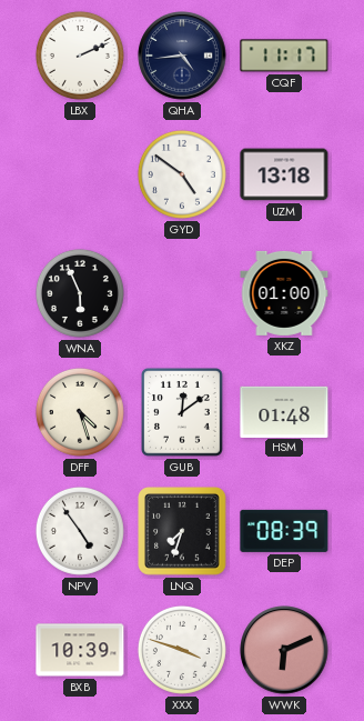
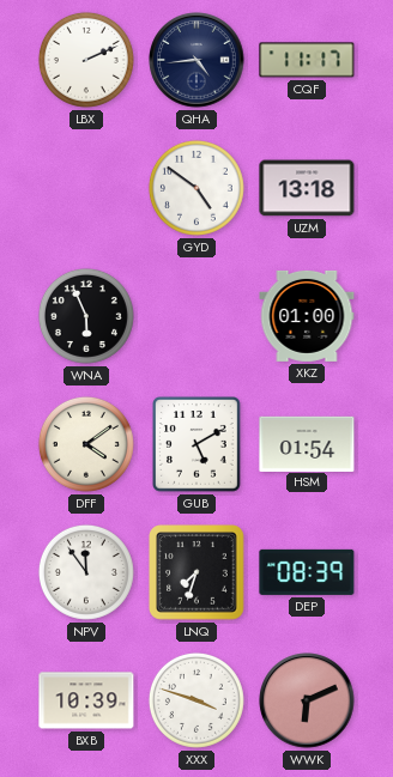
DFF: 4:27 -> 4:09 (86, 444)
GUB: 12:09 -> 5:10 (196, 444)
HSM: 01:48 -> 01:54 (307, 443)
NPV: 4:54 -> 11:54 (86, 572)
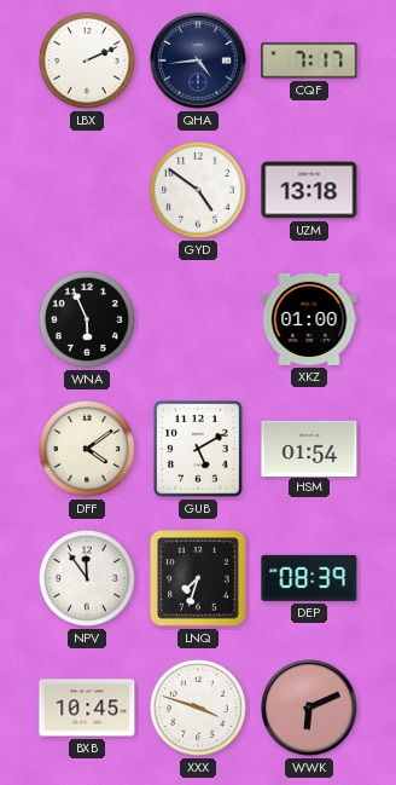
CQF: 11:17 -> 7:17 (309, 60)
BXB: 10:39 -> 10:45 (87, 708)
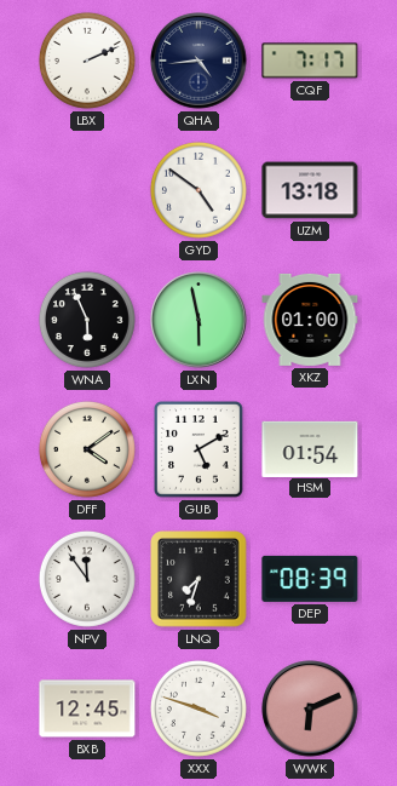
LXN: none -> 5:58 (198, 320)
BXB: 10:45 -> 12:45 (87, 708)
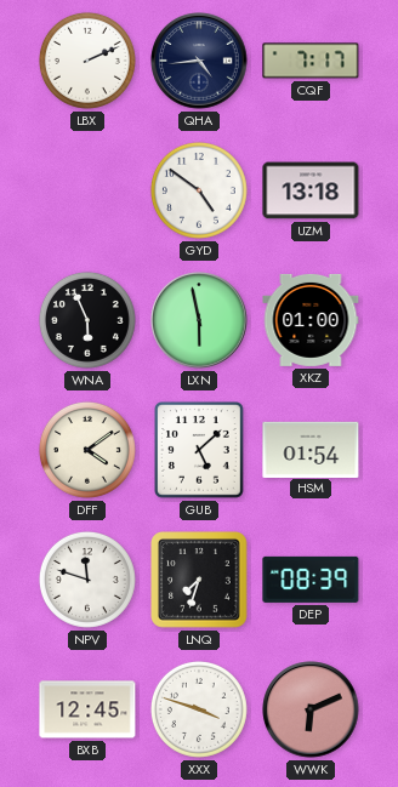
GUB: 5:10 -> 5:08 (199, 450)
NPV: 11:54 -> 11:48 (87, 580)
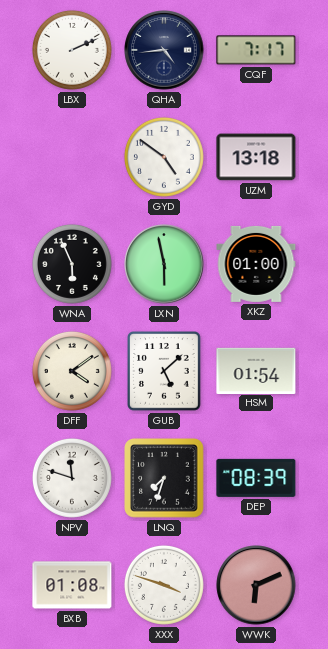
BXB: 12:45 -> 01:08 (72, 585)
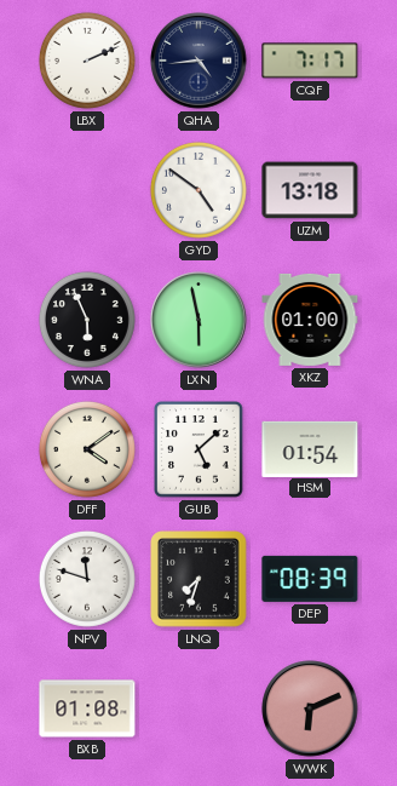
XXX: 3:48 -> none (164, 585)
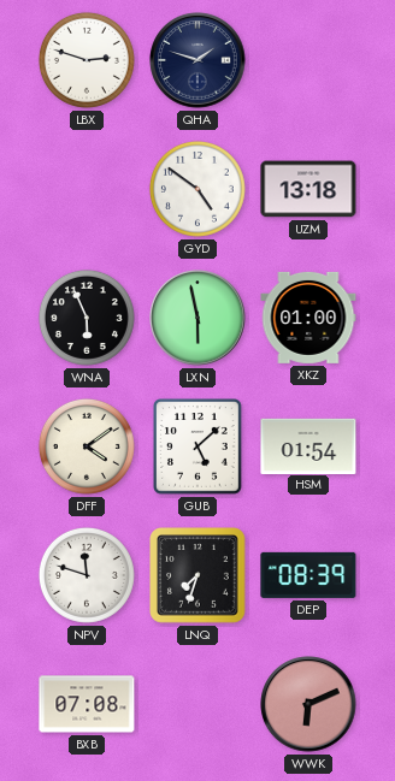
LBX: 2:11 -> 2:48 (87, 60)
QHA: 4:44 -> 1:48 (197, 60)
CQF: 7:17 -> none (310, 61)
BXB: 01:08 -> 07:08 (87, 704)
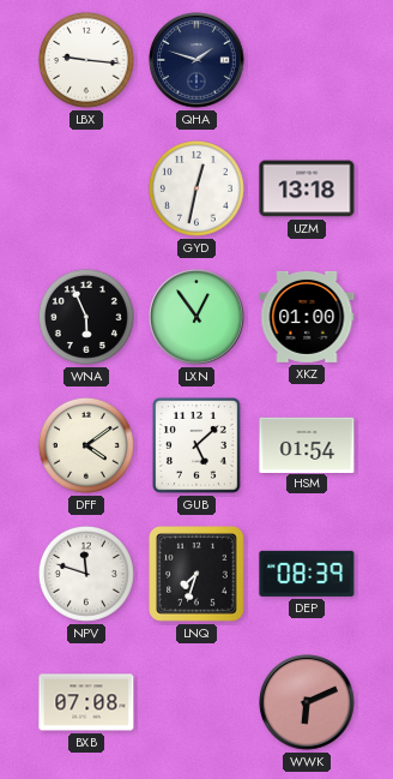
LBX: 2:48 -> 9:16 (86, 60)
GYD: 4:51 -> 12:32 (196, 188)
LXN: 5:58 -> 12:54 (196, 317)
